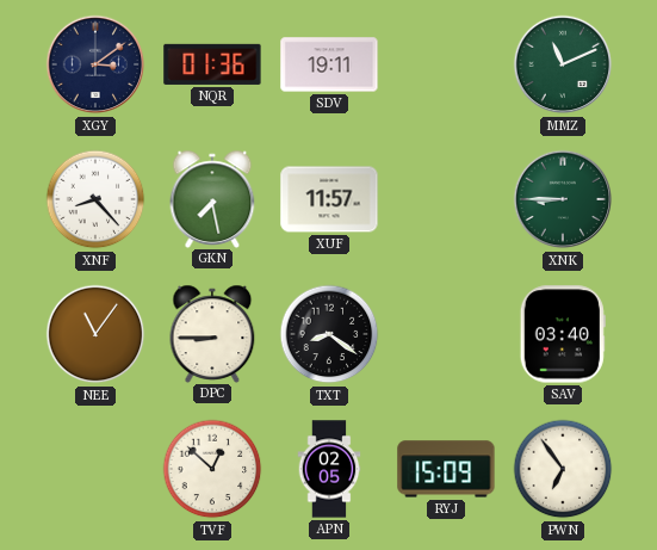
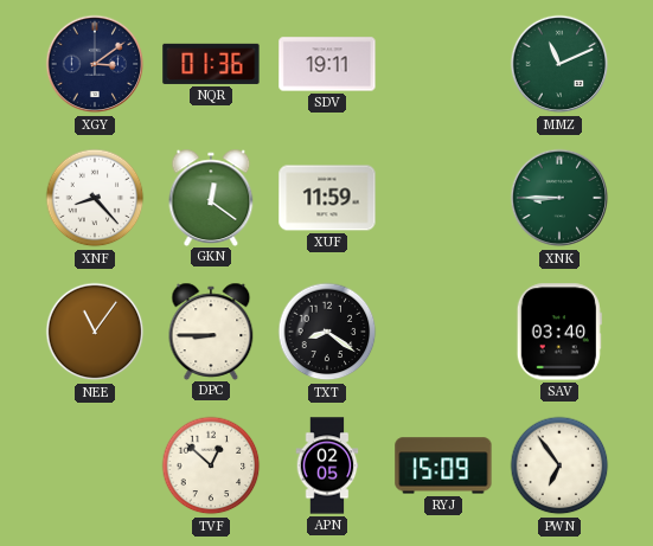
GKN: 7:28 -> 12:21 (211, 197)
XUF: 11:57 -> 11:59 (327, 198)
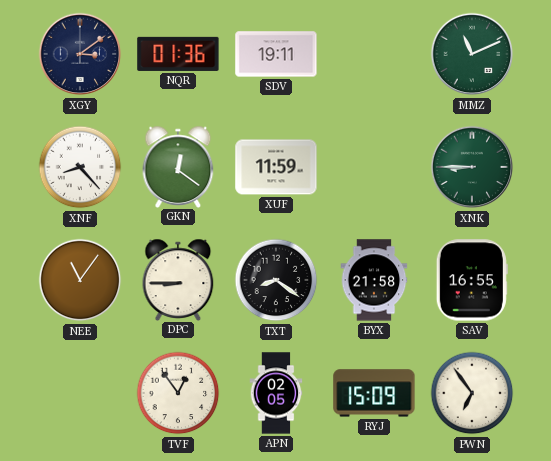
BYX: none -> 21:58 (374, 280)
SAV: 03:40 -> 16:55 (472, 280)
TVF: 12:52 -> 12:54 (178, 393)
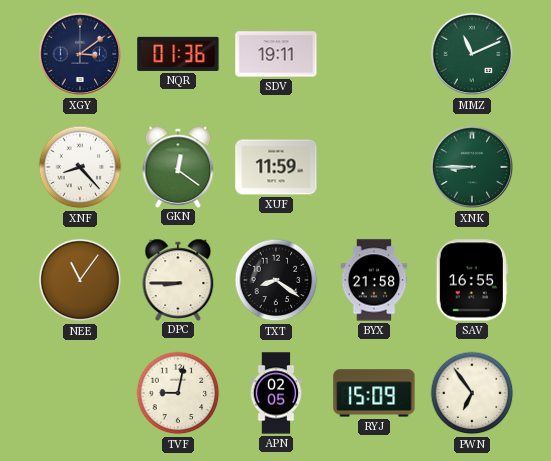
TVF: 12:54 -> 9:02 (178, 393)
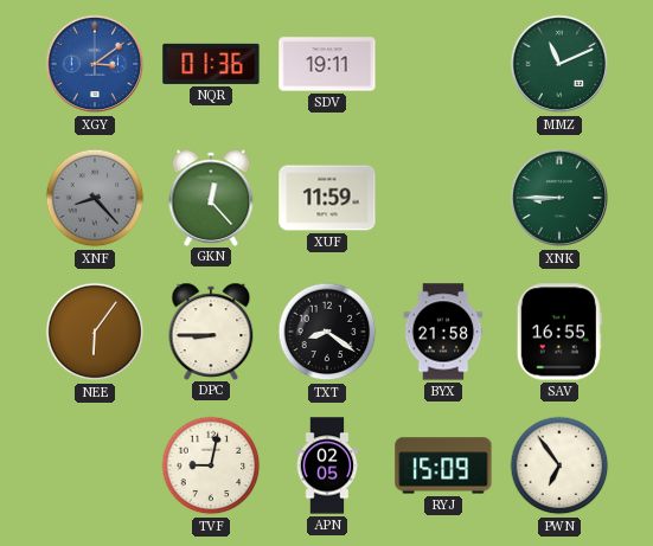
XGY dial: navy -> blue (95, 64)
XNF dial: white -> grey (95, 198)
GKN: 12:21 -> 12:23 (211, 197)
NEE: 11:06 -> 6:06 (95, 332)
